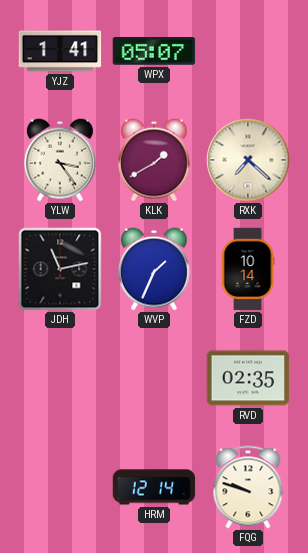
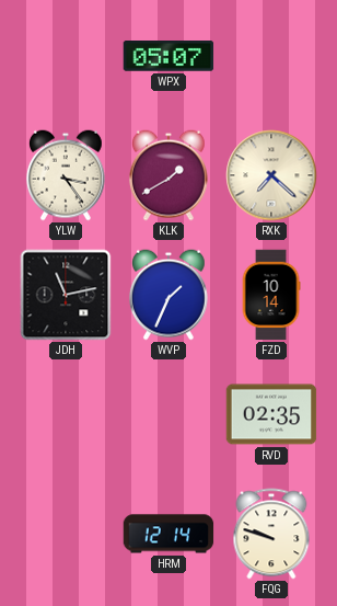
YJZ: 1:41 -> none (60, 51)
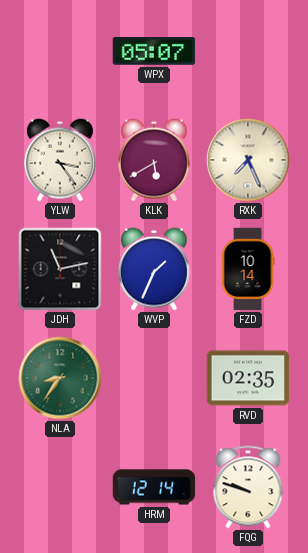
KLK: 1:40 -> 5:40 (154, 160)
RXK: 7:22 -> 7:26 (248, 160)
NLA: none -> 8:36 (60, 378)
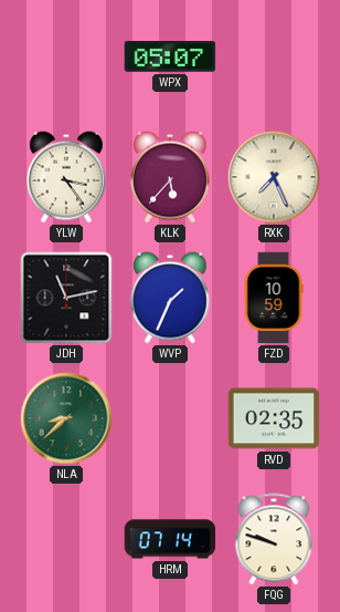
KLK: 5:40 -> 5:37 (170, 177)
FZD: 10:14 -> 10:59 (274, 298)
NLA: 8:36 -> 8:38 (66, 418)
HRM: 12:14 -> 07:14 (170, 539)
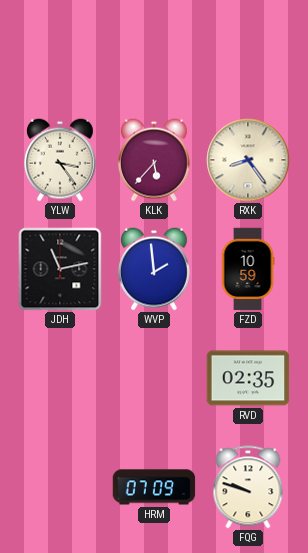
WPX: 05:07 -> none (170, 58)
RXK: 7:26 -> 8:24 (248, 160)
WVP: 1:34 -> 1:59 (154, 269)
NLA: 8:38 -> none (66, 418)
HRM: 07:14 -> 07:09 (154, 487)
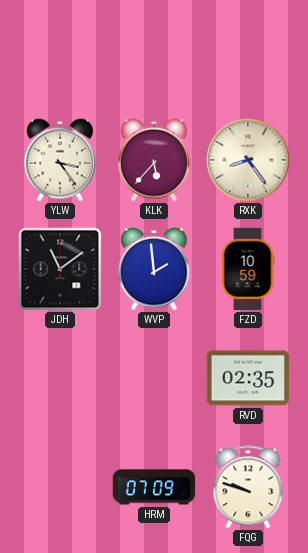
JDH: 11:13 -> 11:09 (60, 269)
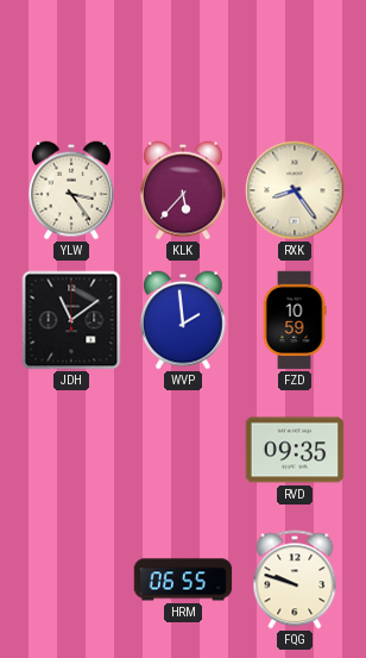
RVD: 02:35 -> 09:35 (295, 450)
HRM: 07:09 -> 06:55 (183, 579)
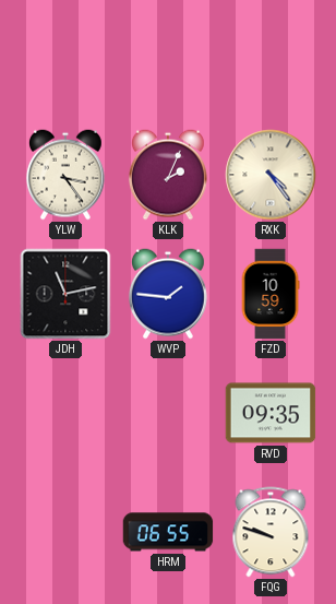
KLK: 5:37 -> 2:04 (168, 175)
RXK: 8:24 -> 4:24 (271, 175)
JDH: 11:09 -> 11:13 (65, 294)
WVP: 1:59 -> 1:46 (168, 294)
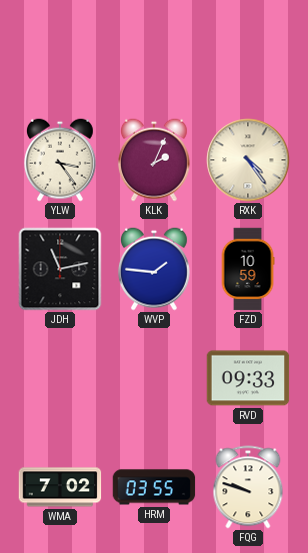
RVD: 09:35 -> 09:33 (248, 378)
WMA: none -> 7:02 (60, 487)
HRM: 06:55 -> 03:55 (154, 487)
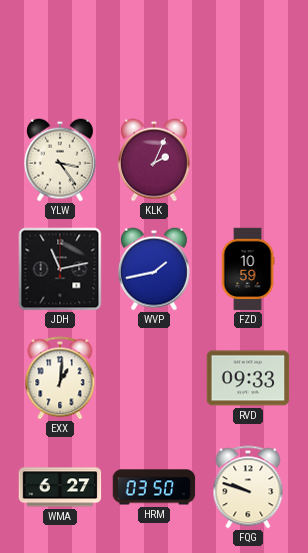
RXK: 4:24 -> none (248, 160)
WVP: 1:46 -> 1:43 (154, 269)
EXX: none -> 1:01 (60, 378)
WMA: 7:02 -> 6:27 (60, 487)
HRM: 03:55 -> 03:50 (154, 487)
